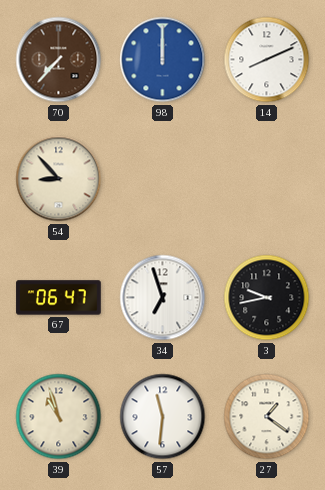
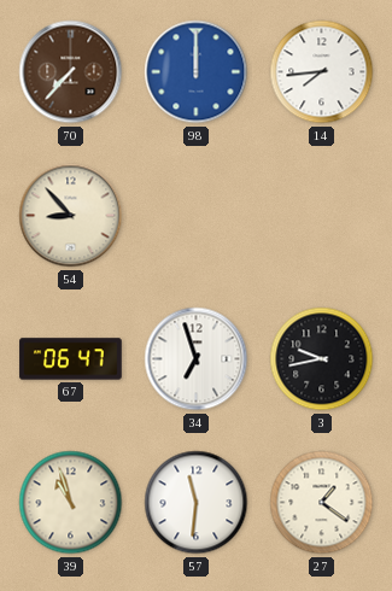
14: 8:11 -> 7:44 (322, 72)
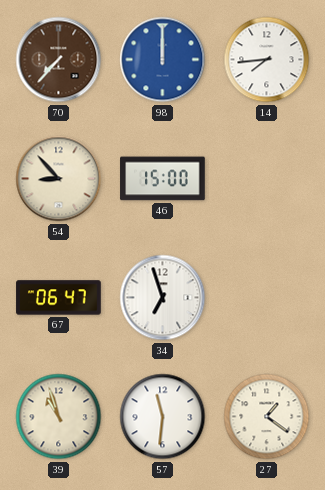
46: none -> 15:00 (163, 179)
3: 9:43 -> none (322, 359)
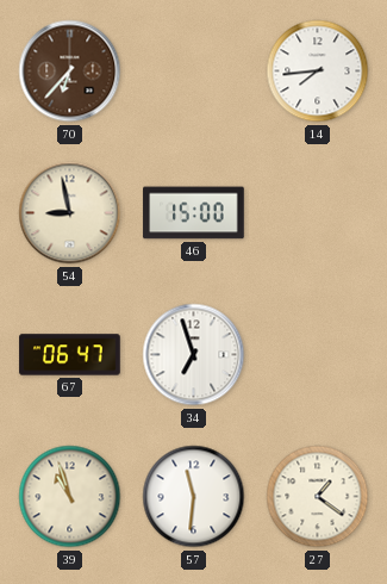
70: 7:37 -> 6:37 (70, 72)
98: 12:00 -> none (163, 60)
54: 8:53 -> 8:58 (70, 213)
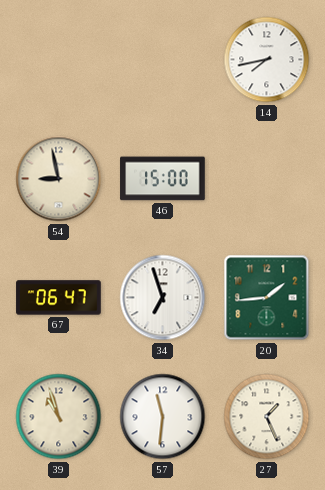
70: 6:37 -> none (70, 72)
14: 7:44 -> 7:43 (267, 60)
20: none -> 1:44 (267, 298)
27: 1:21 -> 1:26 (267, 417)
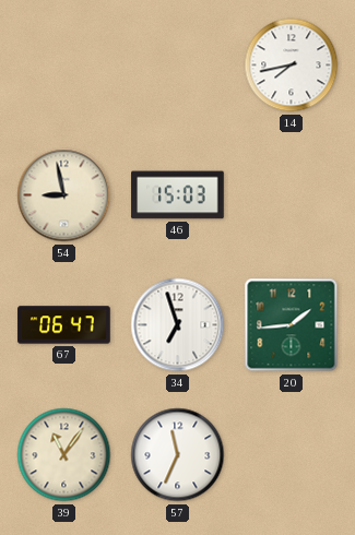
46: 15:00 -> 15:03 (178, 195)
39: 10:57 -> 11:06 (64, 455)
57: 11:31 -> 11:34 (178, 455)
27: 1:26 -> none (267, 417)
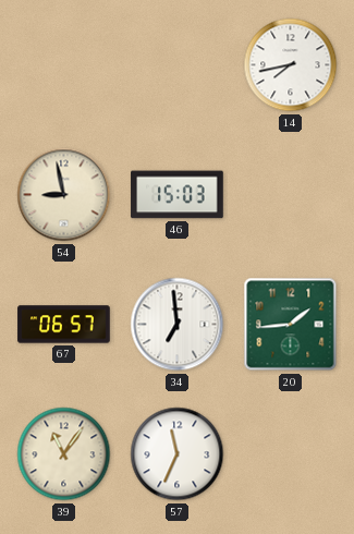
67: 06:47 -> 06:57 (64, 325)
34: 6:57 -> 6:59 (178, 325)
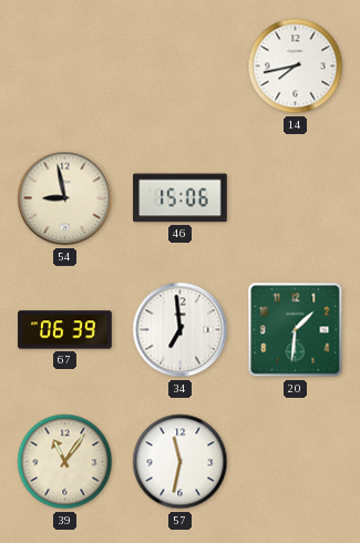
46: 15:03 -> 15:06 (181, 198)
67: 06:57 -> 06:39 (65, 330)
20: 1:44 -> 1:31 (296, 330)
57: 11:34 -> 11:32 (181, 462)
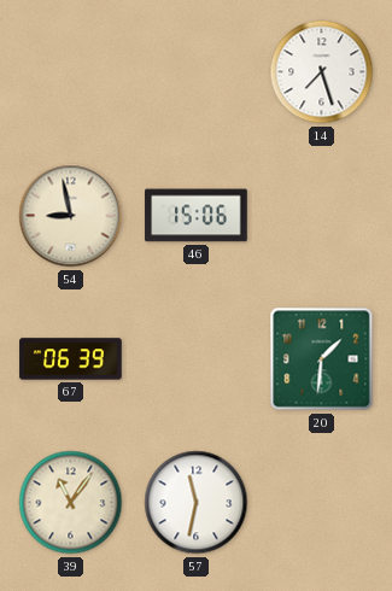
14: 7:43 -> 7:27 (322, 72)
34: 6:59 -> none (181, 330)
